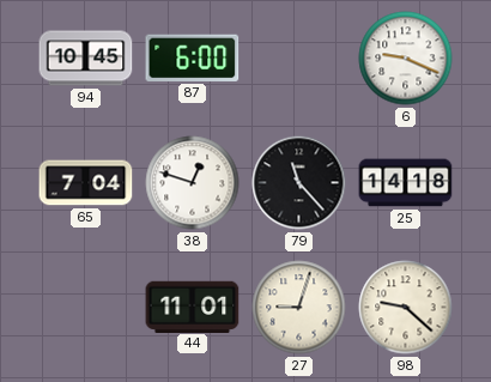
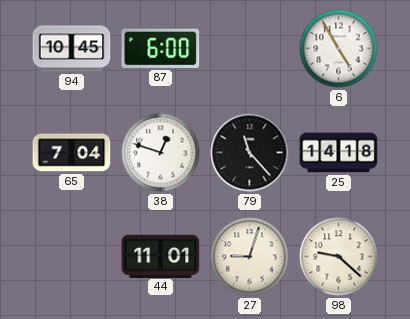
6: 9:19 -> 4:55 (339, 49)
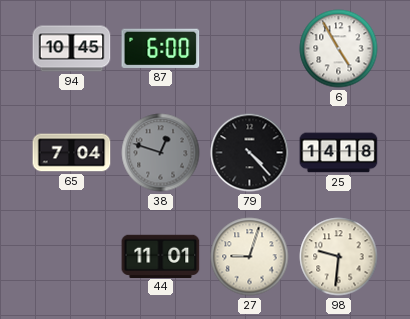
38 dial: white -> grey (161, 153)
79: 11:23 -> 4:23 (250, 153)
98: 9:22 -> 9:31 (339, 257)
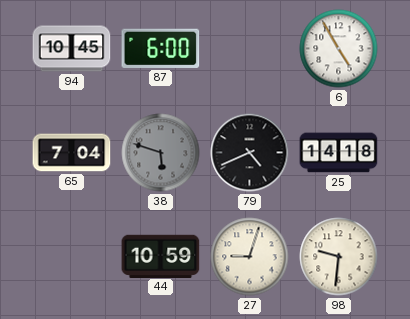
38: 12:48 -> 5:48 (161, 153)
79: 4:23 -> 4:41 (250, 153)
44: 11:01 -> 10:59 (161, 256)
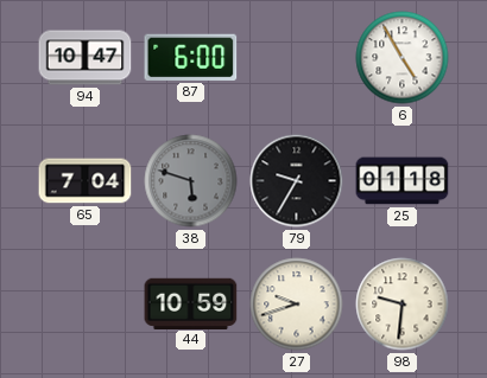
94: 10:45 -> 10:47 (86, 58)
79: 4:41 -> 9:35 (297, 181)
25: 14:18 -> 01:18 (403, 181)
27: 9:03 -> 9:42 (297, 305)
